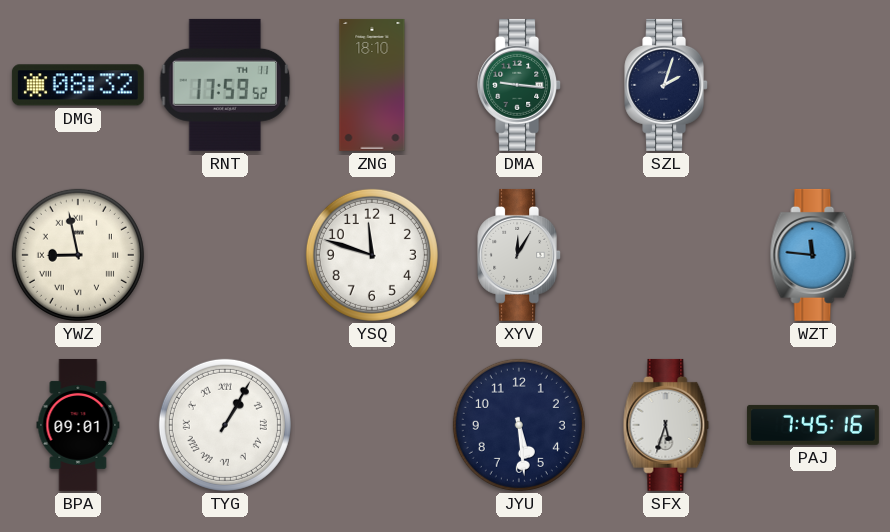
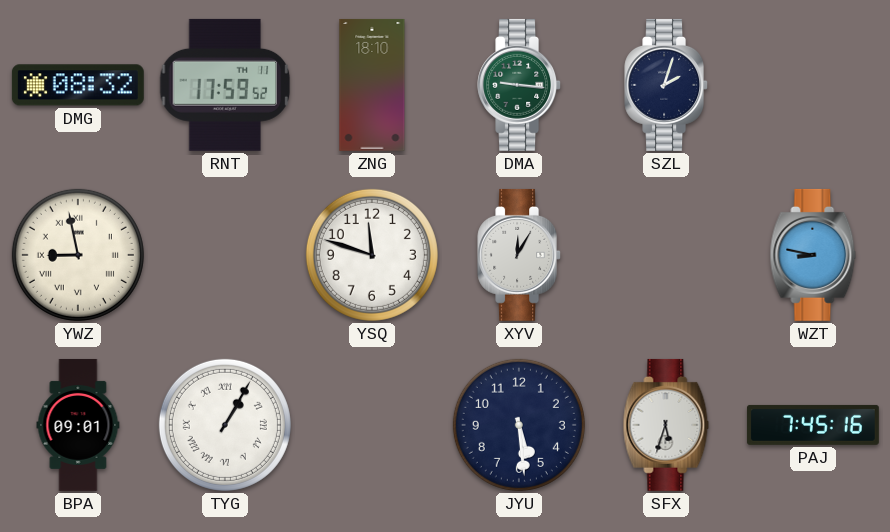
WZT: 11:46 -> 8:47 (813, 255)
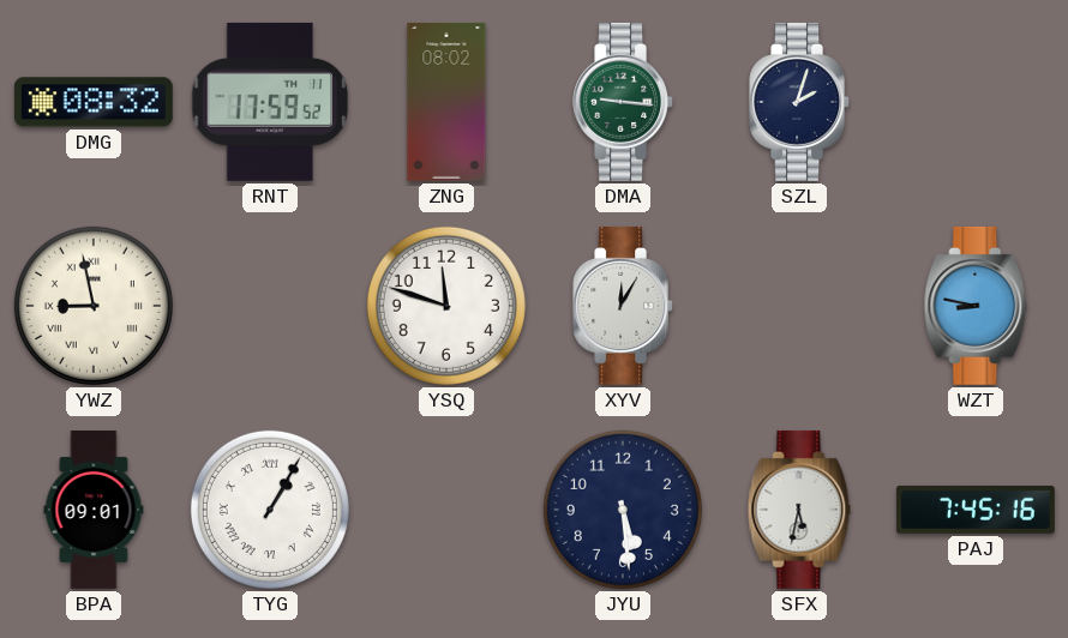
ZNG: 18:10 -> 08:02 (446, 102)
SFX: 5:33 -> 5:32 (799, 510)
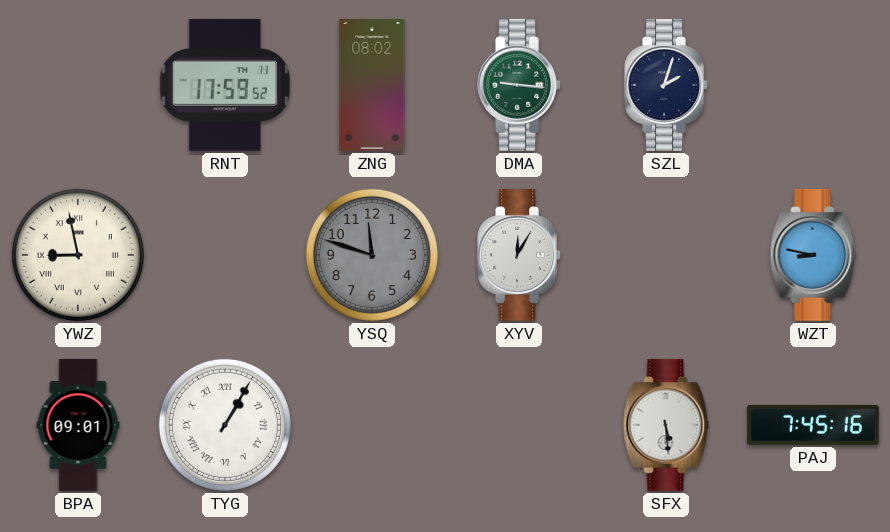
DMG: 08:32 -> none (94, 102)
YSQ dial: white -> grey (372, 255)
JYU: 5:29 -> none (623, 510)
SFX: 5:32 -> 5:29 (666, 425)
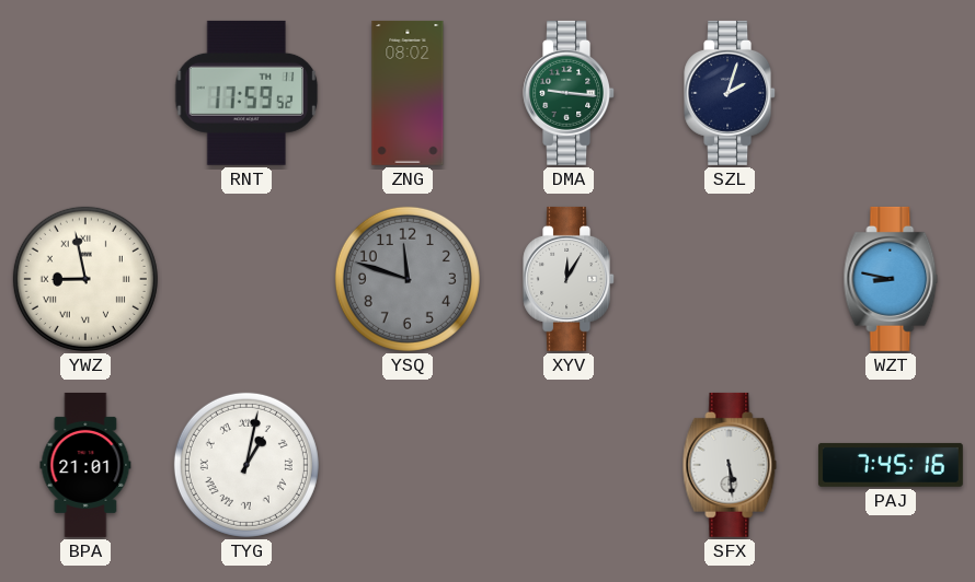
BPA: 09:01 -> 21:01 (85, 465)
TYG: 1:05 -> 1:02 (246, 465)
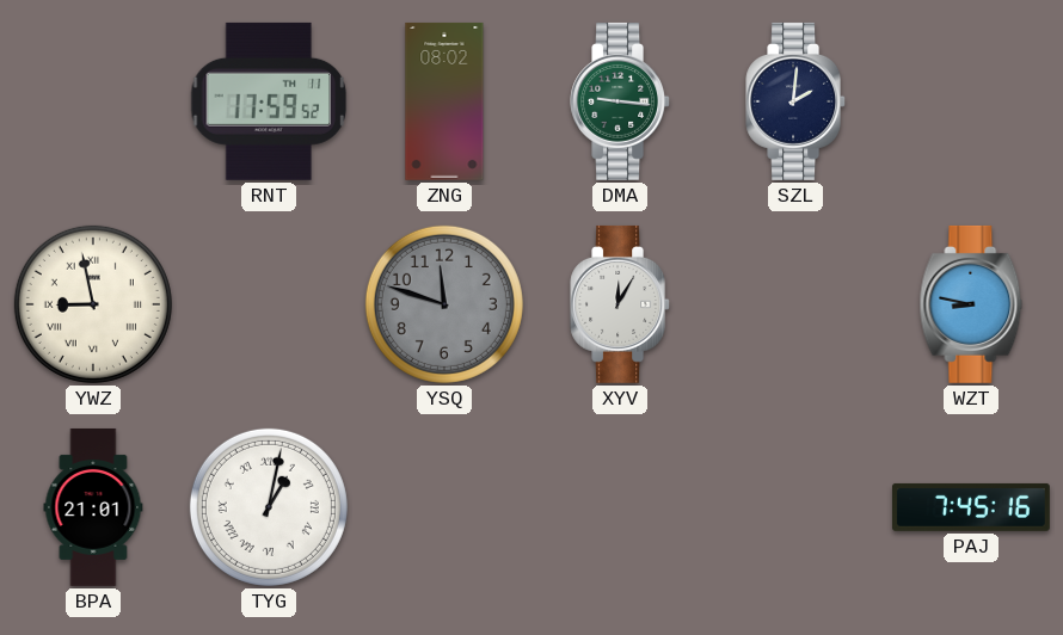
SZL: 2:03 -> 2:01 (797, 101)
SFX: 5:29 -> none (730, 465)
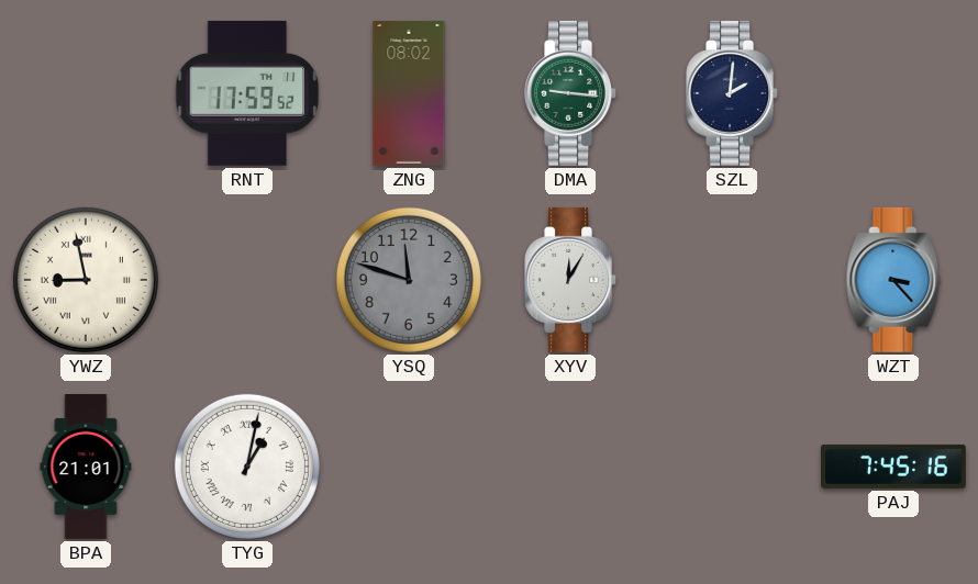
WZT: 8:47 -> 3:23 (893, 280)
